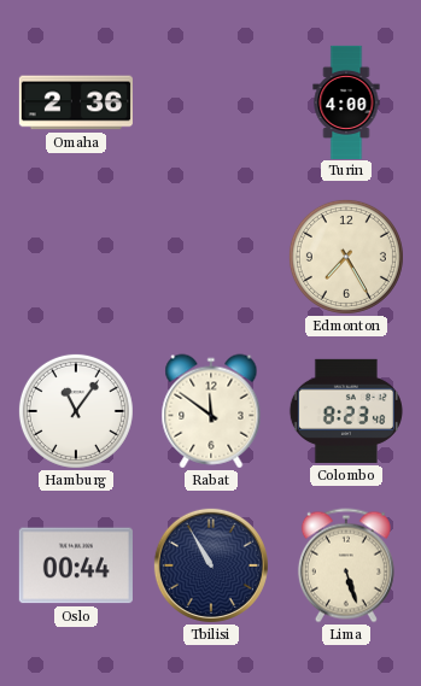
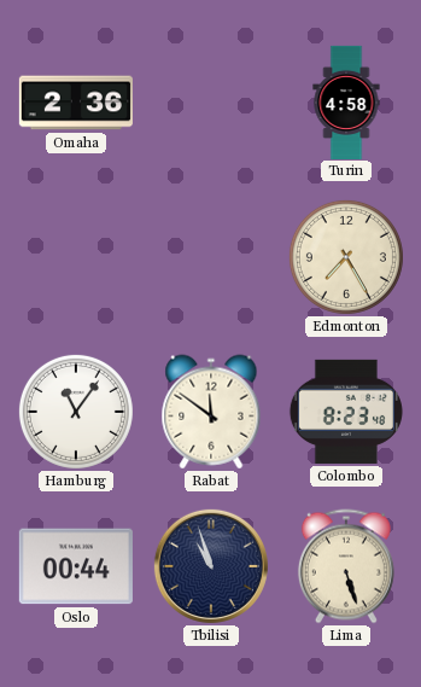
Turin: 4:00 -> 4:58 (346, 101)
Tbilisi: 10:55 -> 10:57 (211, 566)
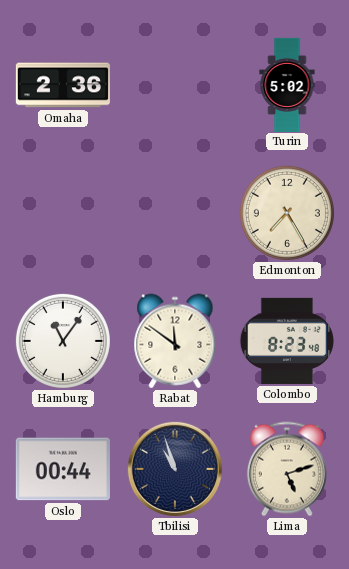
Turin: 4:58 -> 5:02 (287, 84)
Lima: 5:27 -> 5:12 (287, 469)
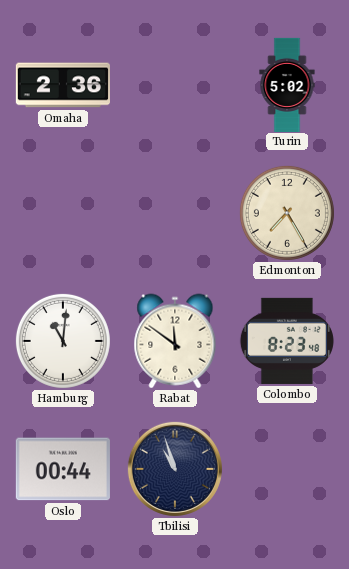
Hamburg: 11:06 -> 11:01 (63, 341)
Lima: 5:12 -> none (287, 469)
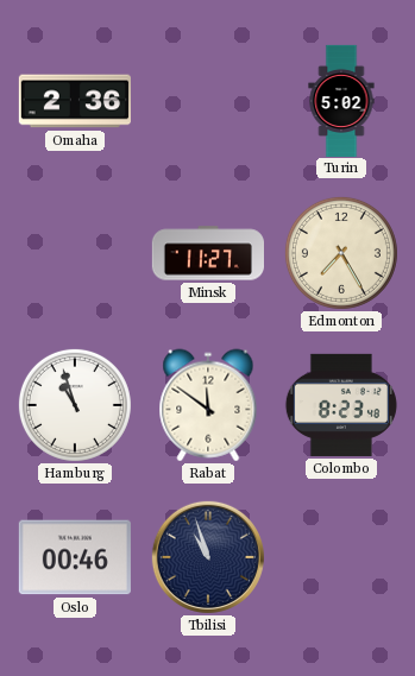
Minsk: none -> 11:27 (207, 253)
Hamburg: 11:01 -> 10:57 (75, 405)
Oslo: 00:44 -> 00:46 (75, 557)
